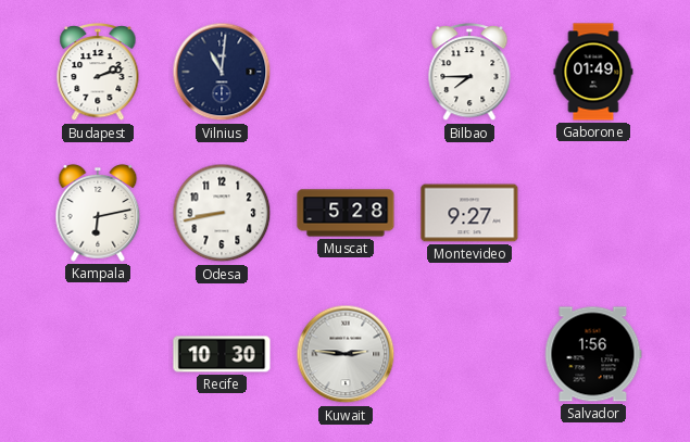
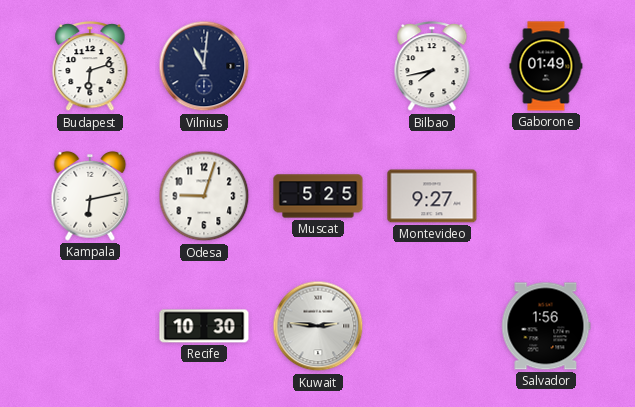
Budapest: 2:12 -> 6:12 (90, 67)
Bilbao: 7:45 -> 7:43 (432, 67)
Odesa: 8:43 -> 9:03 (204, 196)
Muscat: 5:28 -> 5:25 (318, 196)
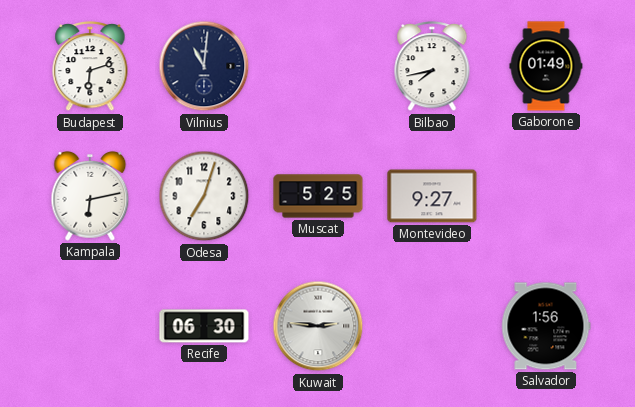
Odesa: 9:03 -> 7:03 (204, 196)
Recife: 10:30 -> 06:30 (204, 326)
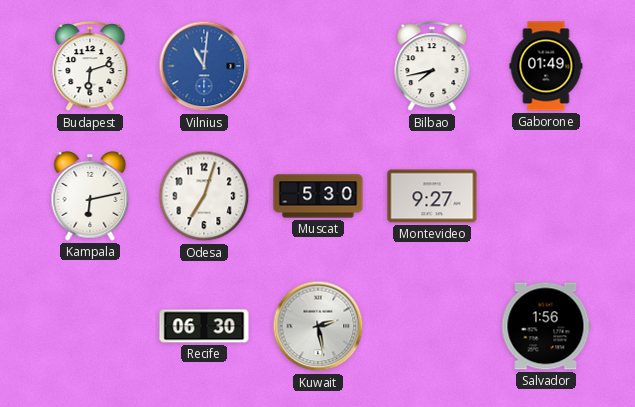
Vilnius dial: navy -> blue (204, 66)
Muscat: 5:25 -> 5:30 (318, 196)
Kuwait: 2:46 -> 2:28 (318, 326)
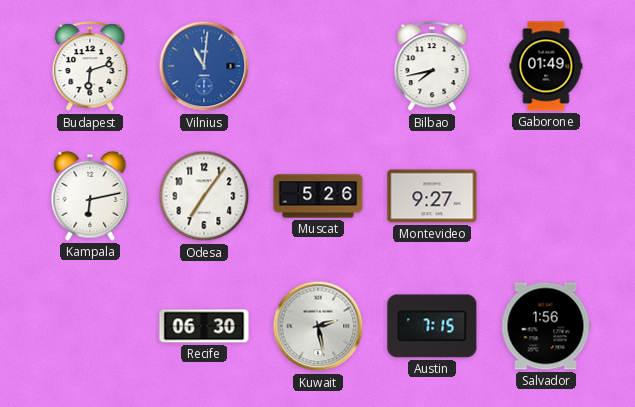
Odesa: 7:03 -> 7:06 (204, 196)
Muscat: 5:30 -> 5:26 (318, 196)
Austin: none -> 7:15 (432, 326)
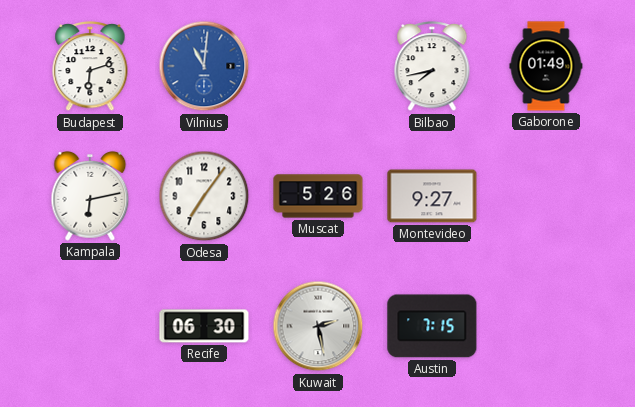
Salvador: 1:56 -> none (546, 326)
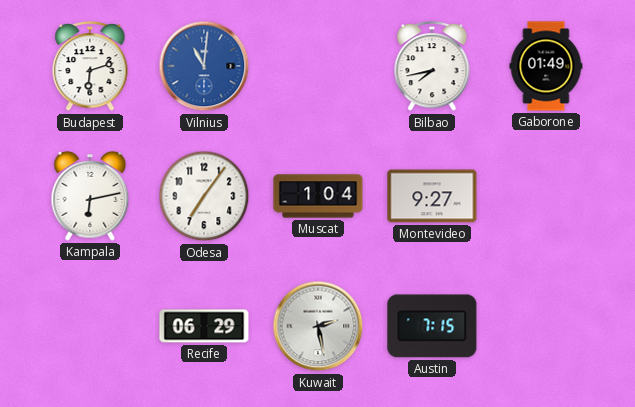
Muscat: 5:26 -> 1:04 (318, 196)
Recife: 06:30 -> 06:29 (204, 326)
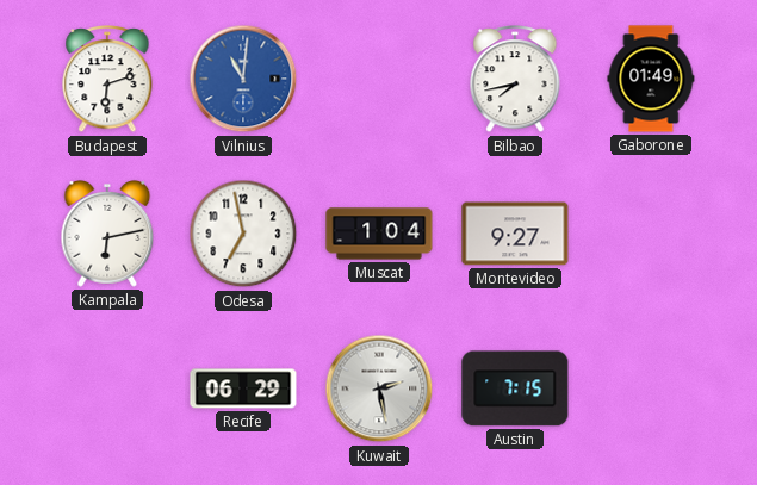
Odesa: 7:06 -> 6:58 (243, 234)
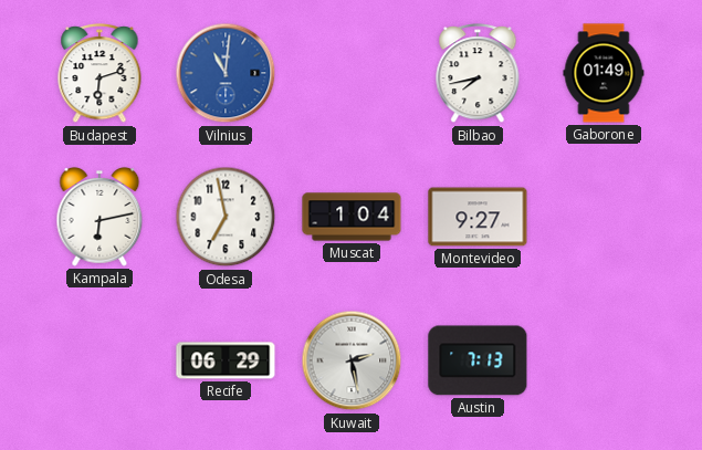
Austin: 7:15 -> 7:13 (478, 360)
